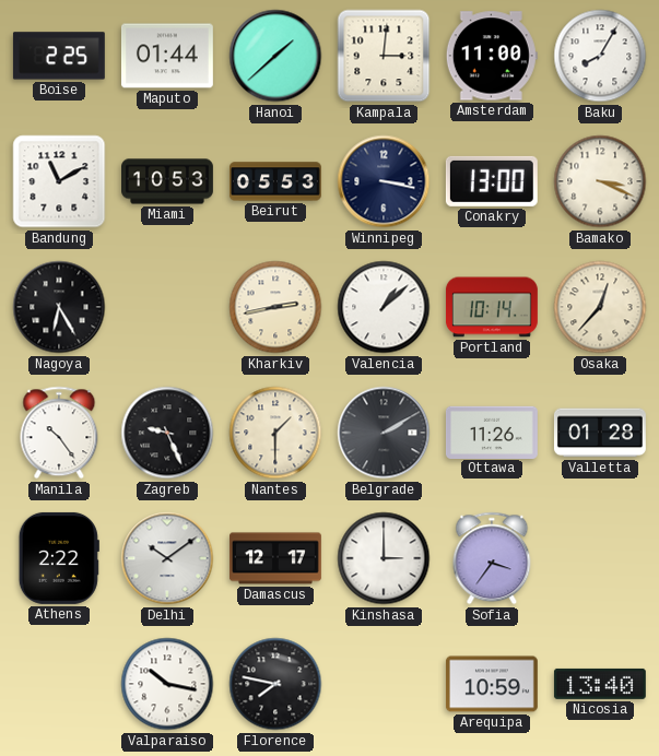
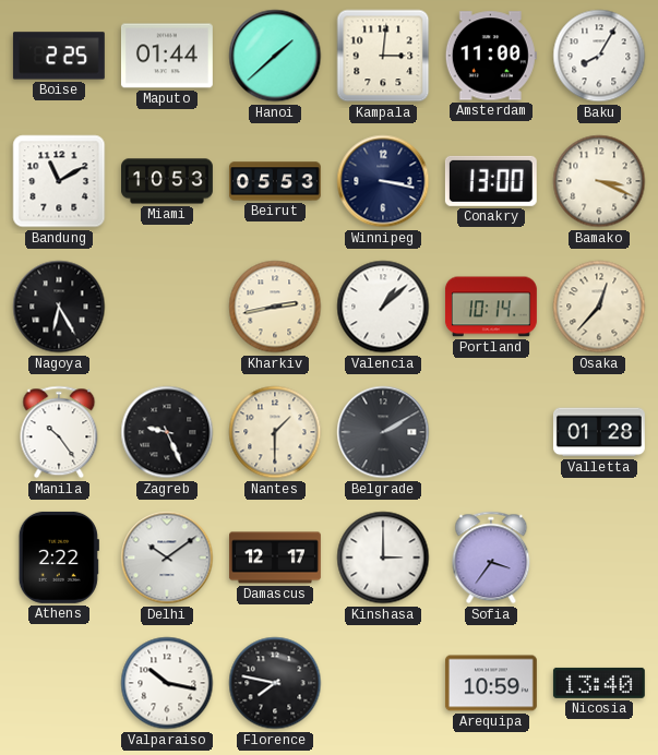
Ottawa: 11:26 -> none (492, 432)
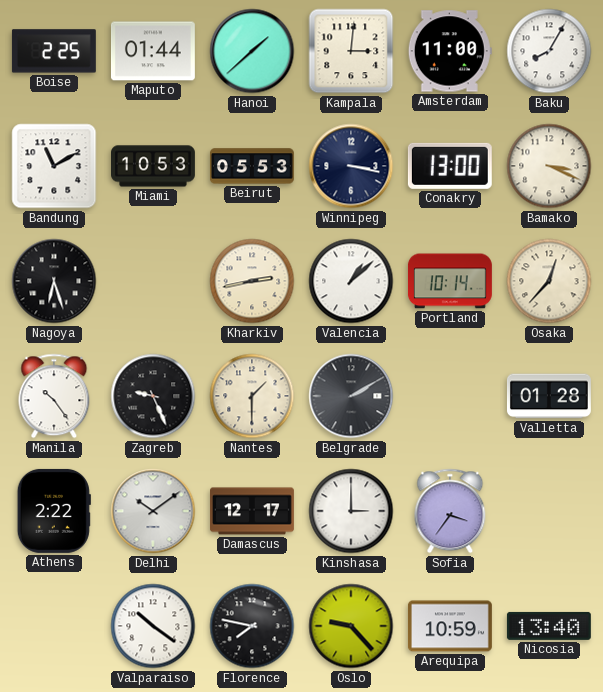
Nagoya: 6:25 -> 6:27 (54, 281)
Valparaiso: 10:17 -> 10:21 (153, 626)
Oslo: none -> 9:23 (351, 626)
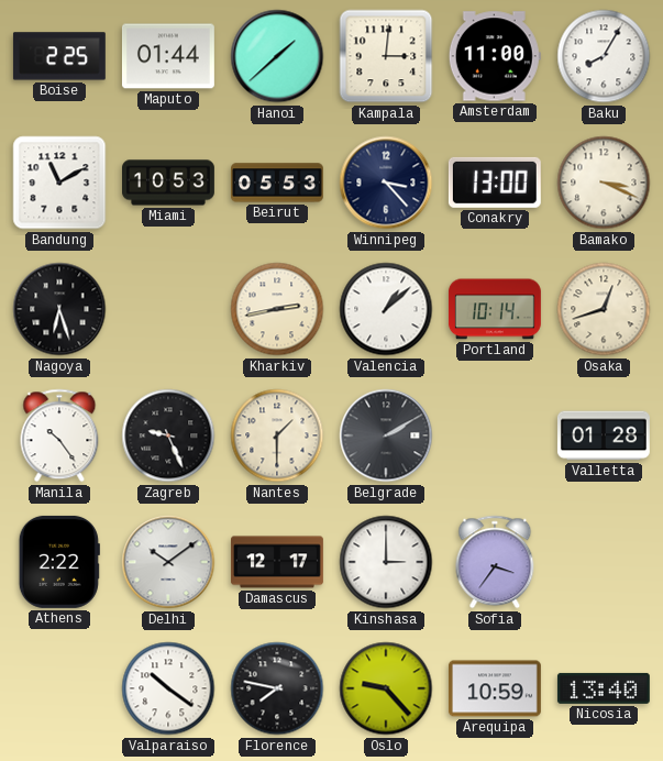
Winnipeg: 3:17 -> 3:23 (386, 183)
Osaka: 12:37 -> 12:42 (604, 309)
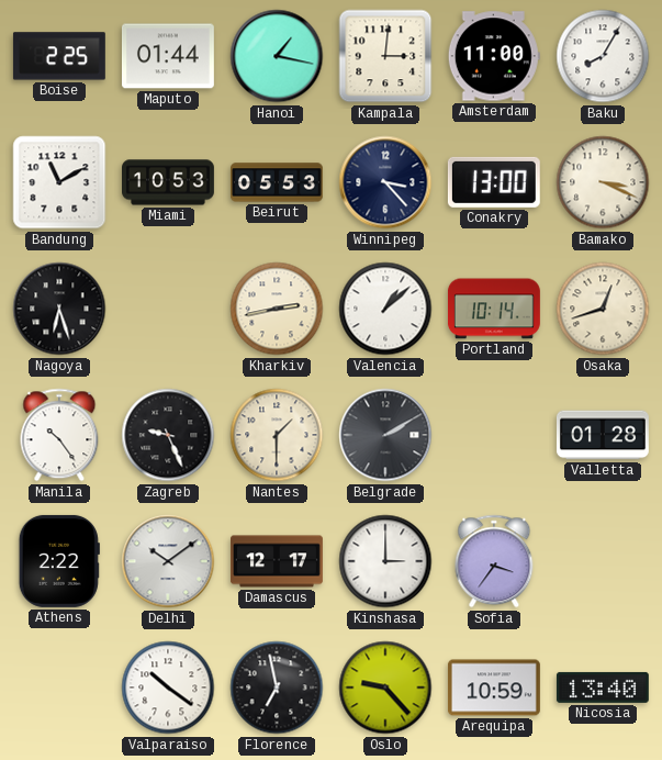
Hanoi: 1:38 -> 1:17 (277, 56)
Florence: 7:47 -> 6:58 (277, 688)
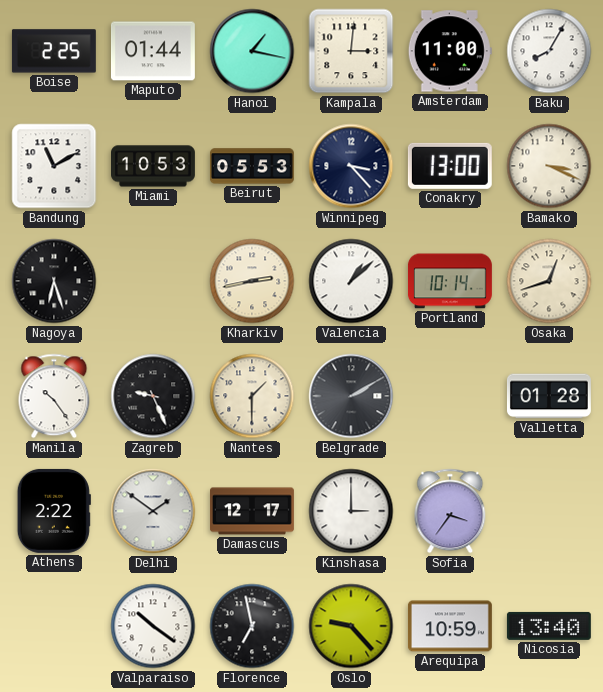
Delhi: 10:09 -> 1:51 (153, 511)
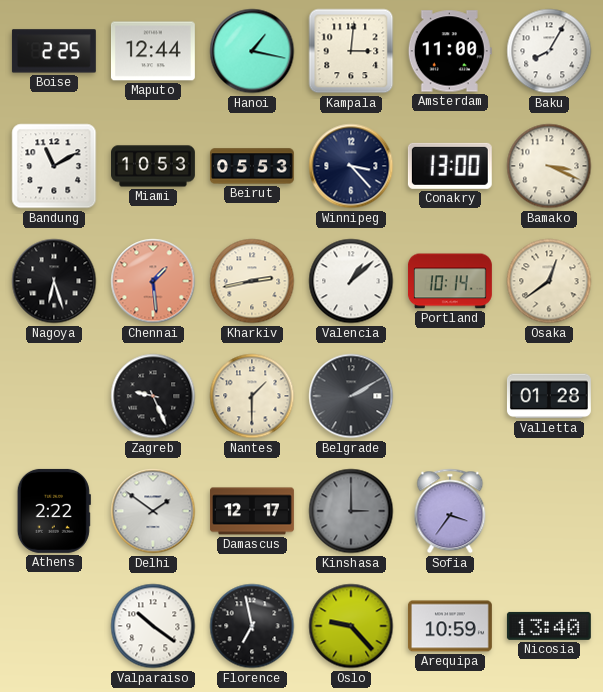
Maputo: 01:44 -> 12:44 (153, 51)
Chennai: none -> 1:29 (153, 281)
Osaka: 12:42 -> 12:39 (549, 281)
Manila: 10:24 -> none (54, 396)
Kinshasa dial: white -> grey (351, 511)
